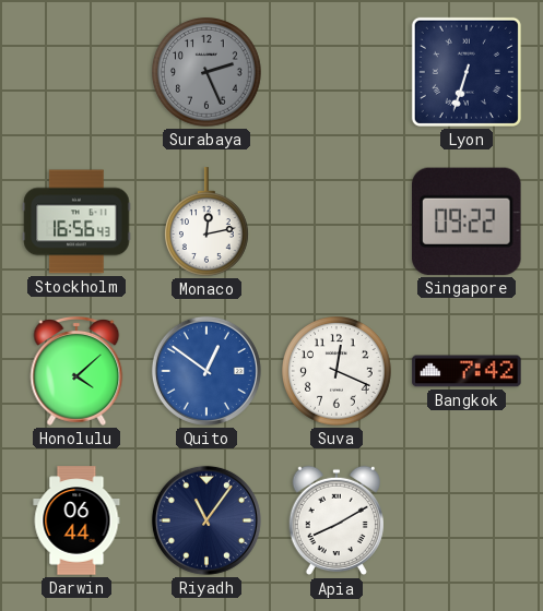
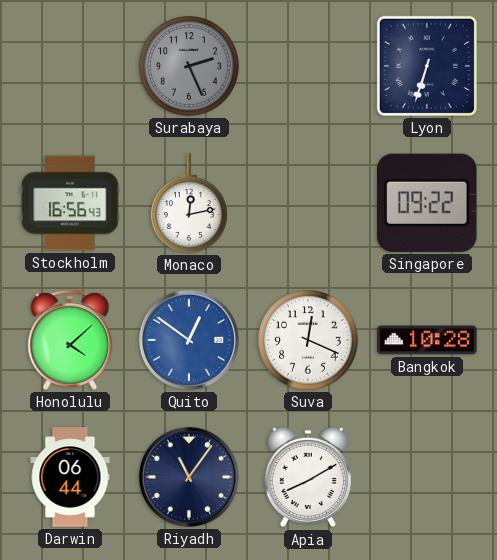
Bangkok: 7:42 -> 10:28 (427, 340)
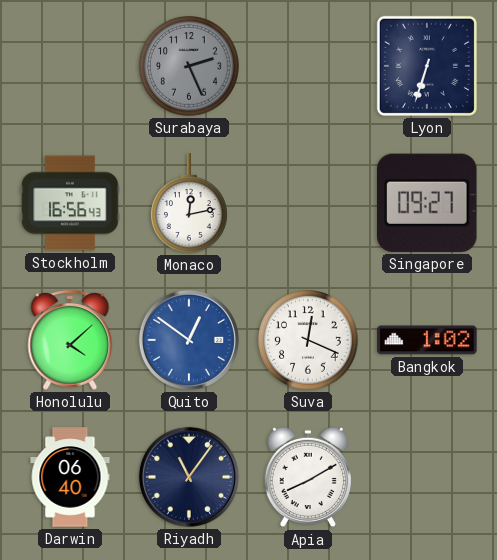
Singapore: 09:22 -> 09:27 (428, 203)
Bangkok: 10:28 -> 1:02 (427, 340)
Darwin: 06:44 -> 06:40 (70, 477)
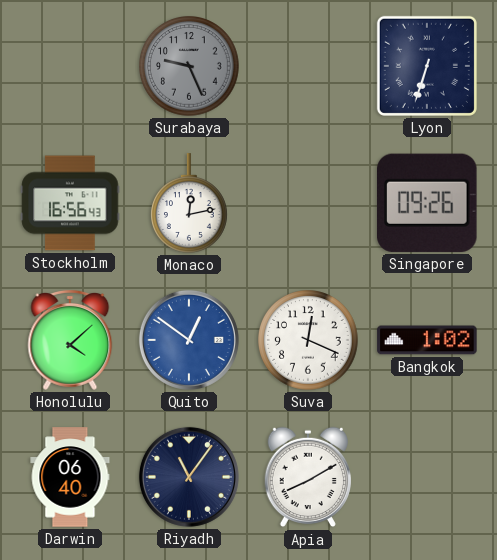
Surabaya: 2:26 -> 9:26 (190, 67)
Singapore: 09:27 -> 09:26 (428, 203)
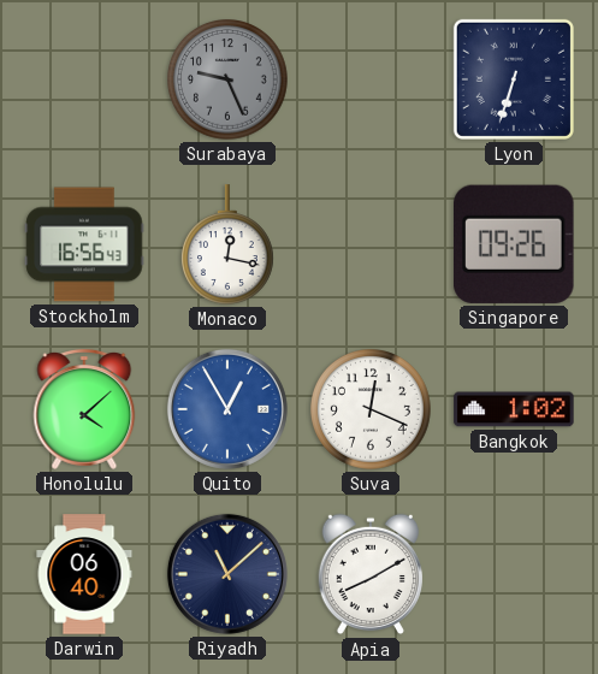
Monaco: 12:13 -> 12:17 (229, 244)
Quito: 12:51 -> 12:55 (227, 409)
Riyadh: 11:06 -> 11:08 (227, 574)
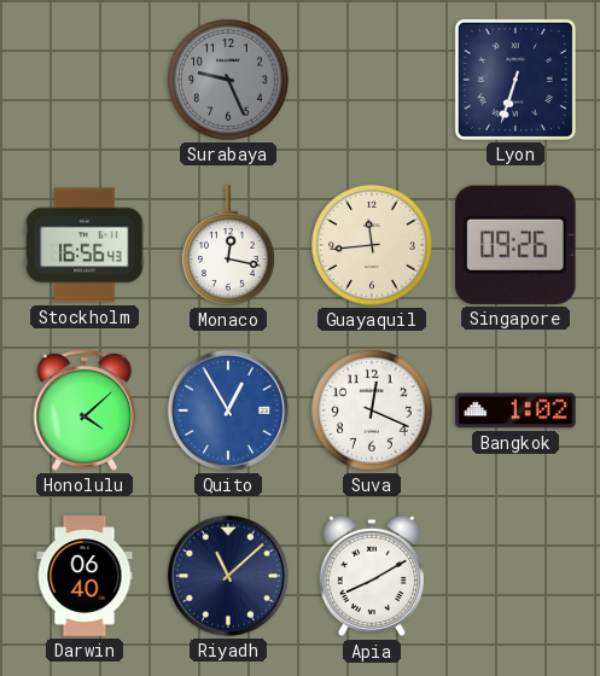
Guayaquil: none -> 11:44 (373, 246)
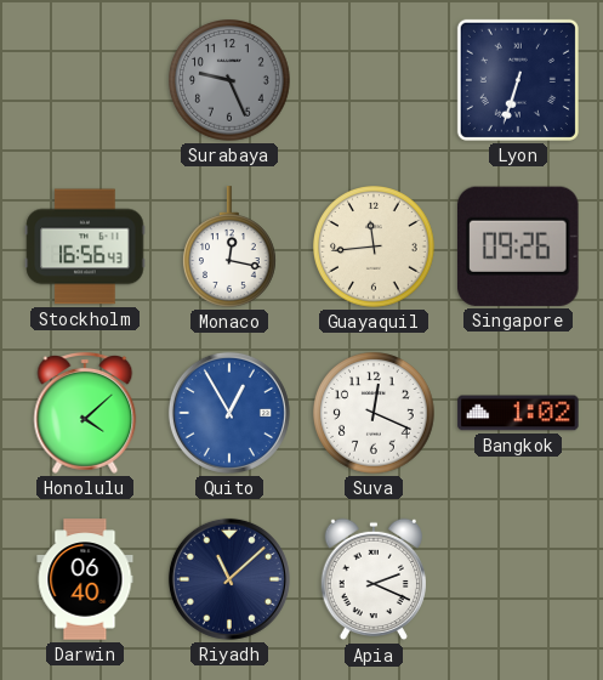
Apia: 8:10 -> 2:19 (372, 579)
